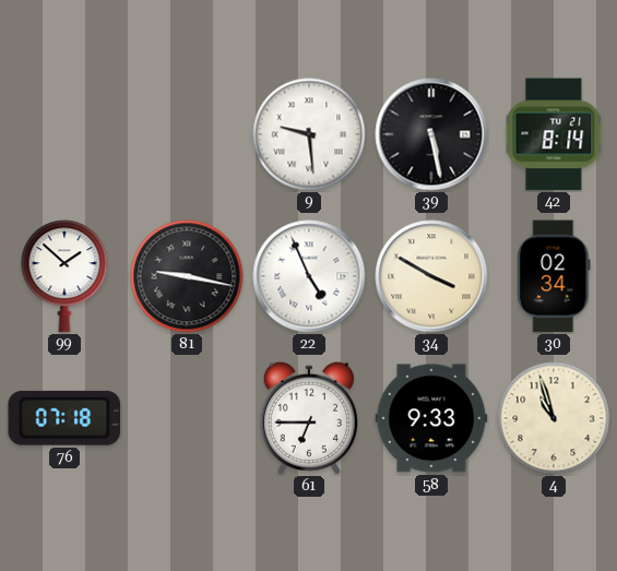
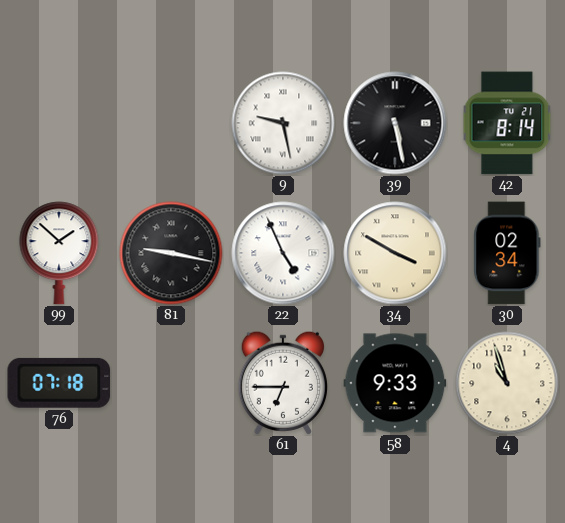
9: 9:29 -> 9:28 (283, 123)
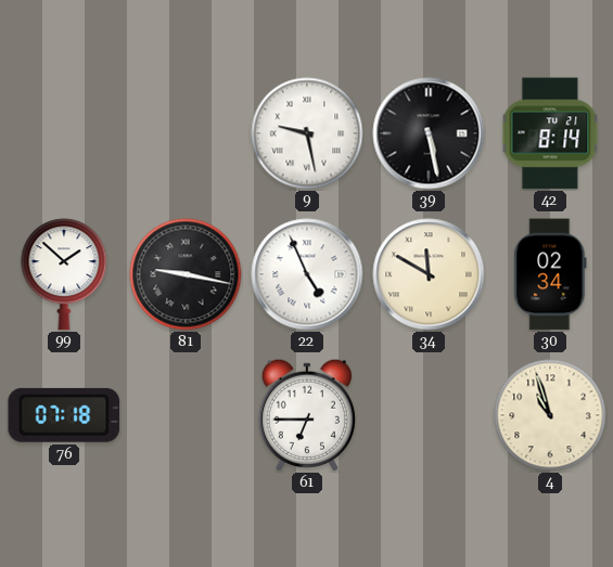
34: 3:50 -> 11:50 (429, 274)
58: 9:33 -> none (395, 383)
